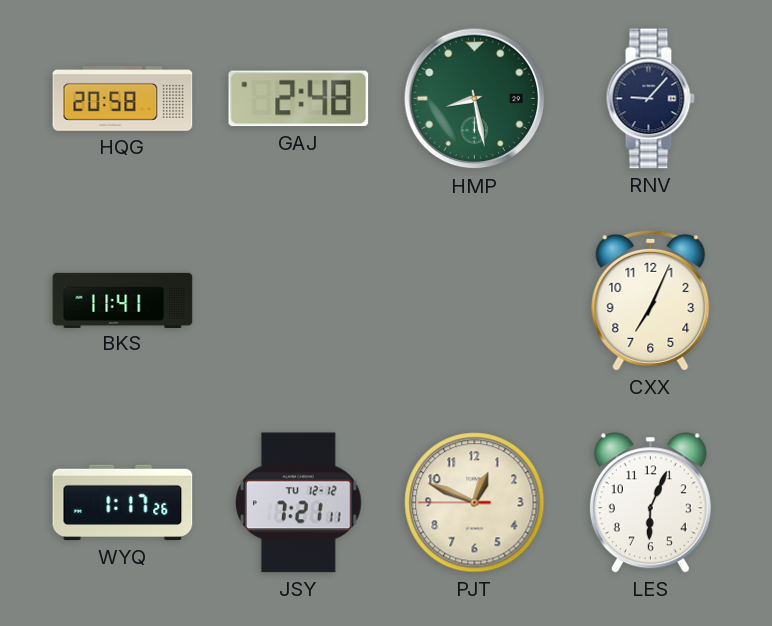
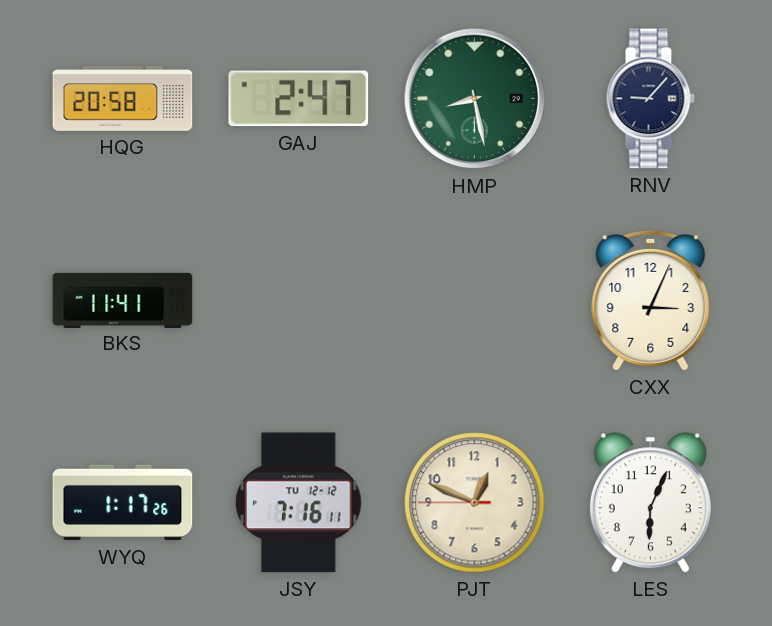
GAJ: 2:48 -> 2:47 (299, 99)
CXX: 7:04 -> 3:04 (651, 300)
JSY: 7:21 -> 7:16 (299, 503)
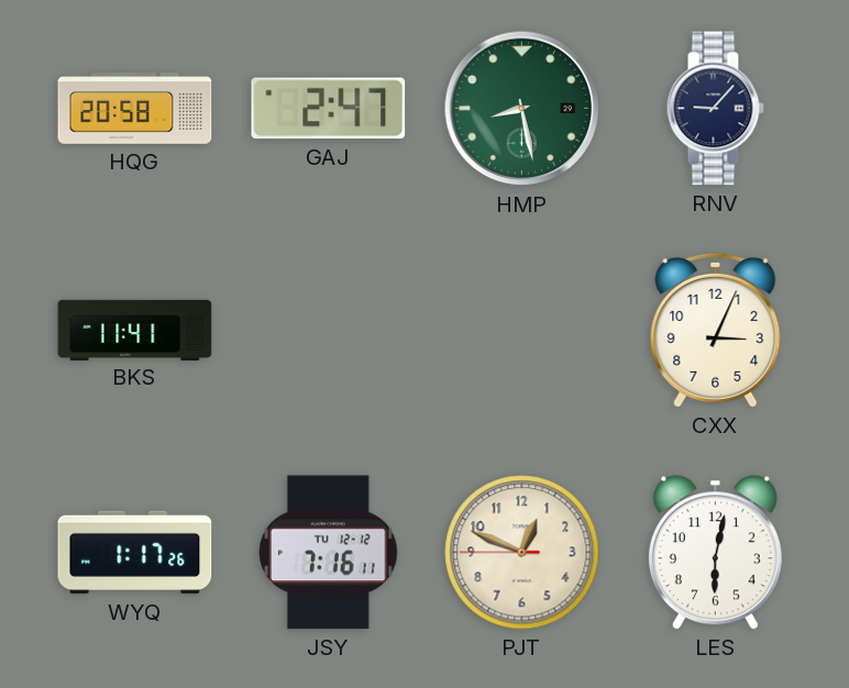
LES: 6:04 -> 6:02 (715, 553)
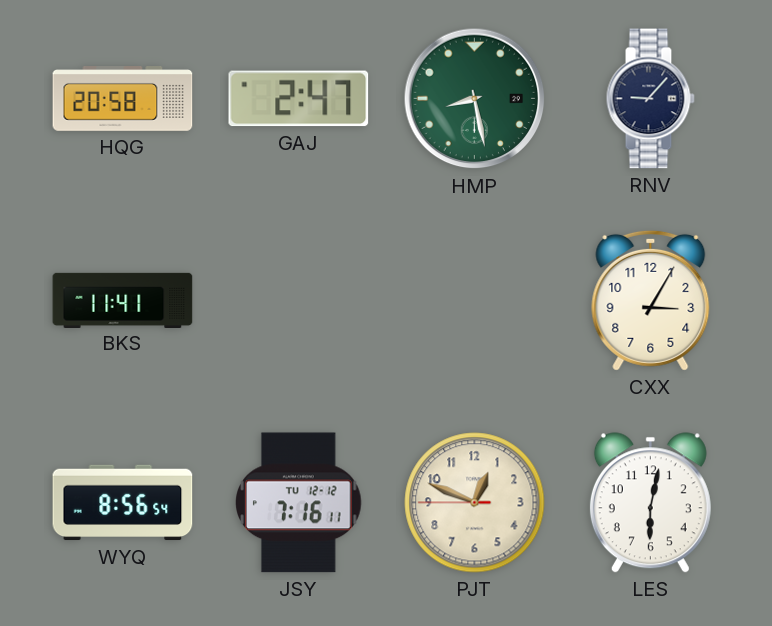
CXX: 3:04 -> 3:05 (651, 300)
WYQ: 1:17 -> 8:56 (123, 503)
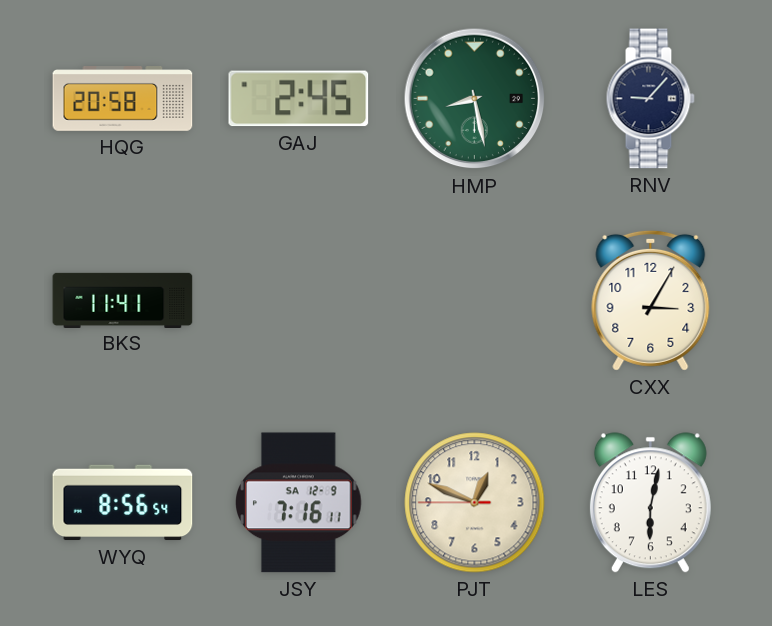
GAJ: 2:47 -> 2:45 (299, 99)
JSY date: TU 12-12 -> SA 12-9 (299, 503)
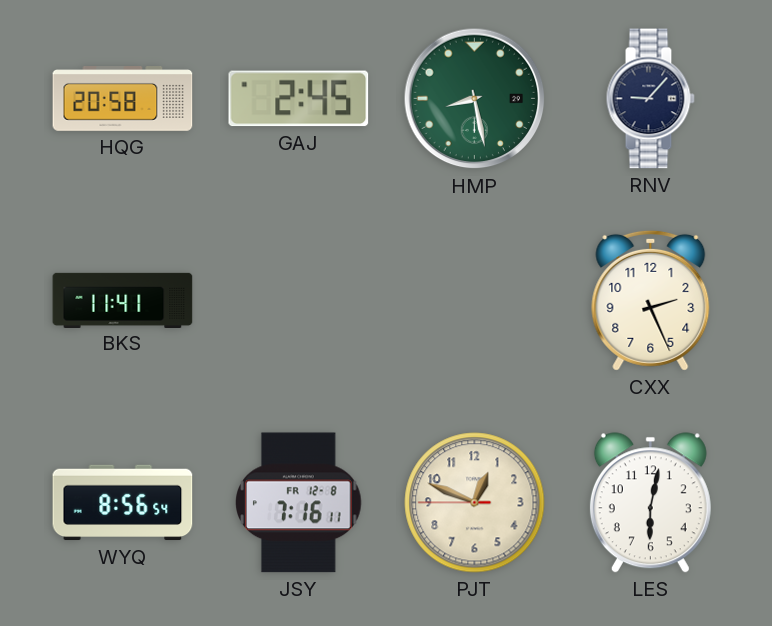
CXX: 3:05 -> 2:26 (651, 300)
JSY date: SA 12-9 -> FR 12-8 (299, 503)
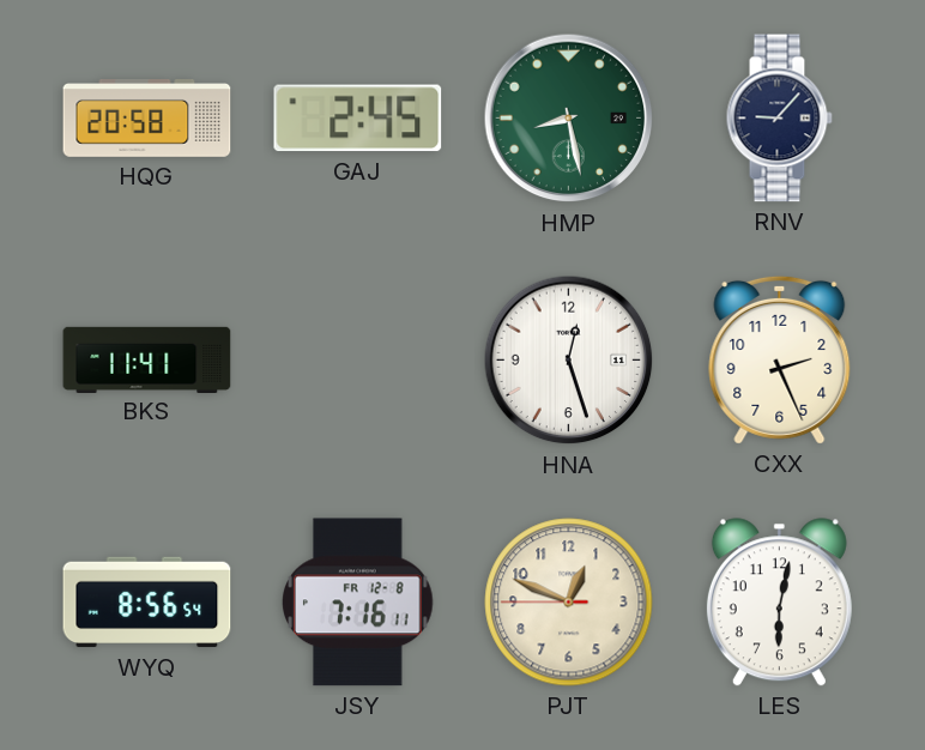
HNA: none -> 12:27 (569, 361)
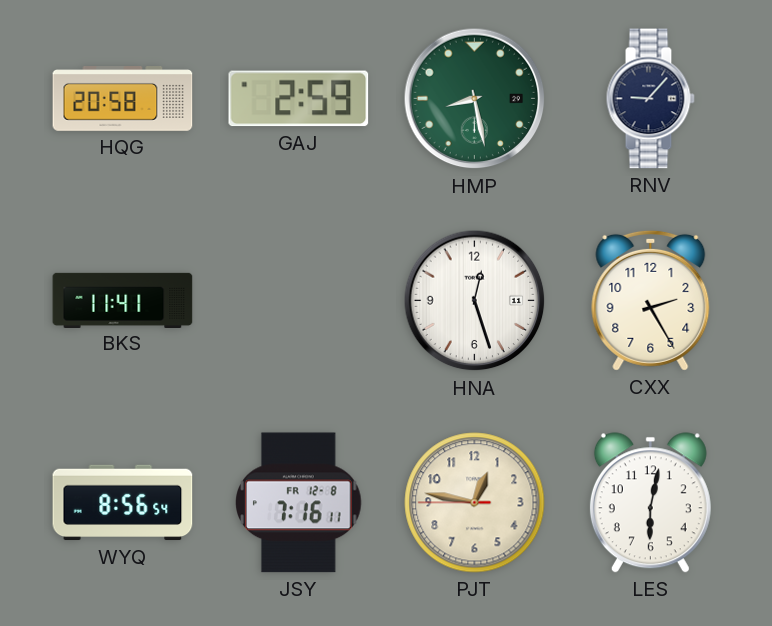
GAJ: 2:45 -> 2:59 (299, 99)
CXX: 2:26 -> 2:25 (651, 300)
PJT: 12:48 -> 12:46 (475, 503)
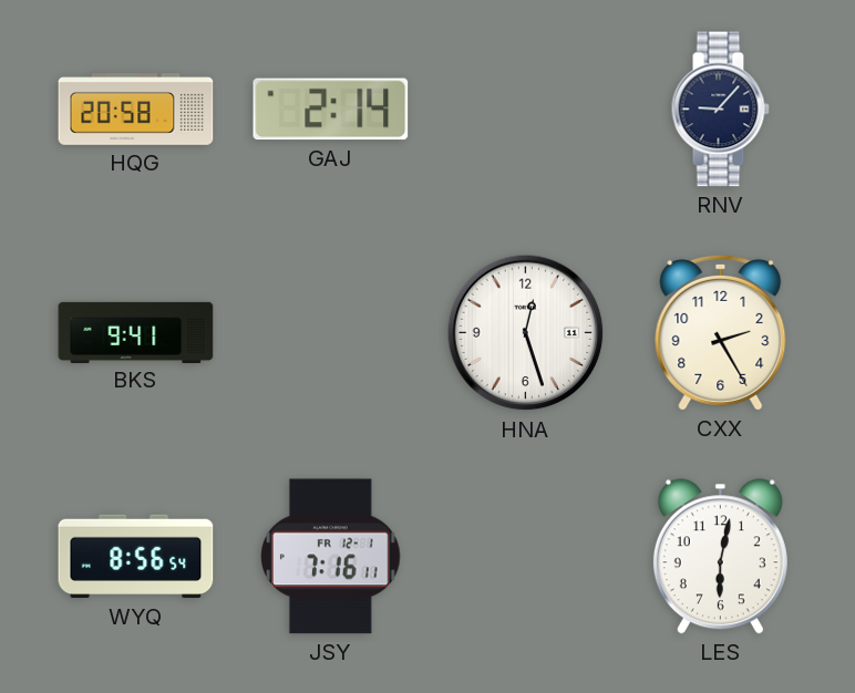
GAJ: 2:59 -> 2:14 (331, 110)
HMP: 8:28 -> none (475, 99)
BKS: 11:41 -> 9:41 (136, 332)
JSY date: FR 12-8 -> FR 12-1 (331, 557)
PJT: 12:46 -> none (475, 503)
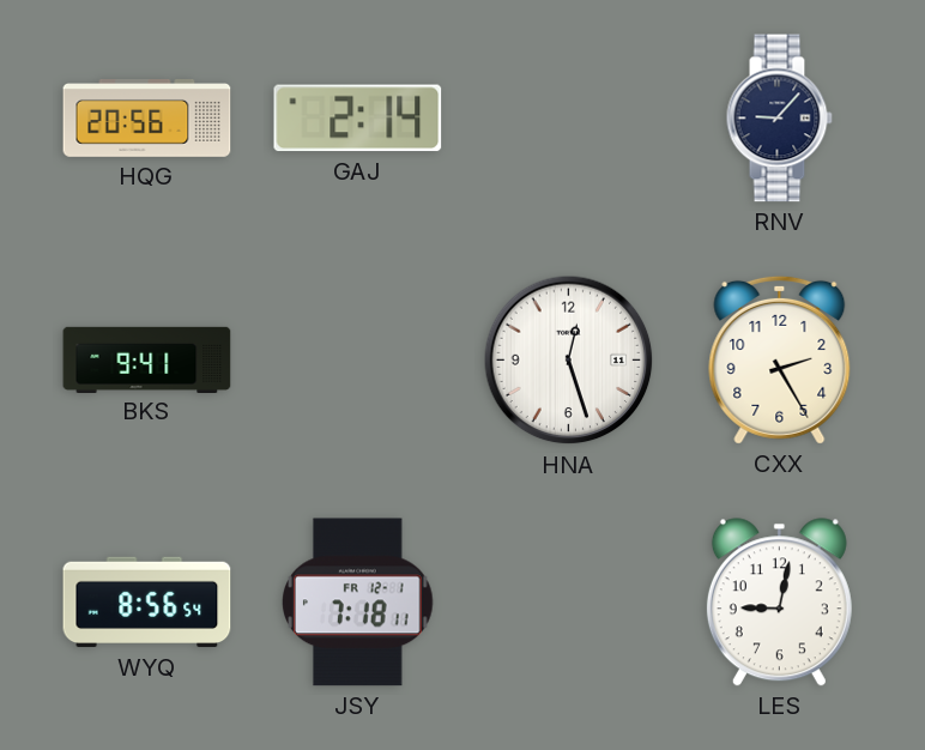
HQG: 20:58 -> 20:56 (147, 119)
JSY: 7:16 -> 7:18 (358, 603)
LES: 6:02 -> 9:02 (779, 603)
